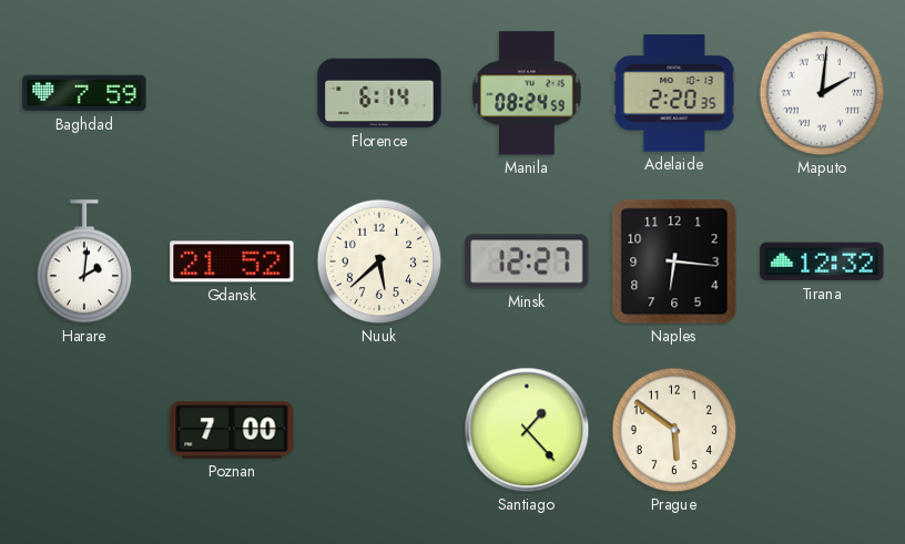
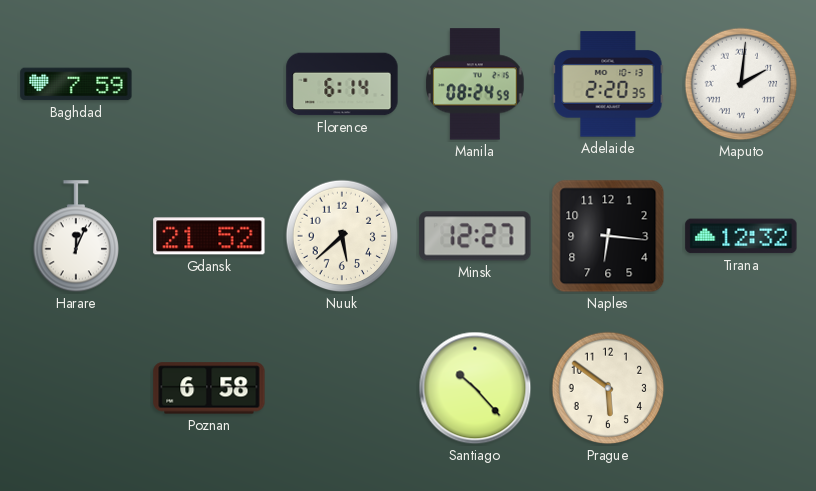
Harare: 2:01 -> 12:04 (76, 237)
Poznan: 7:00 -> 6:58 (209, 388)
Santiago: 1:23 -> 10:23 (475, 388)
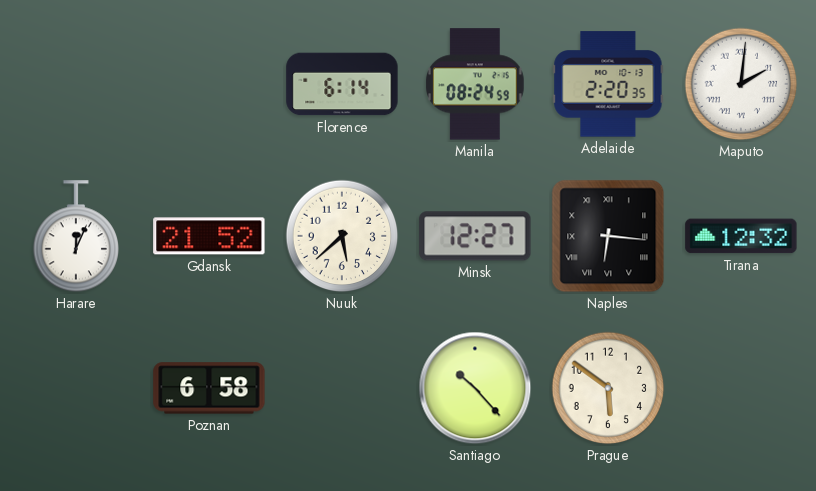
Baghdad: 7:59 -> none (76, 84)
Naples numerals: Arabic -> Roman (608, 236)
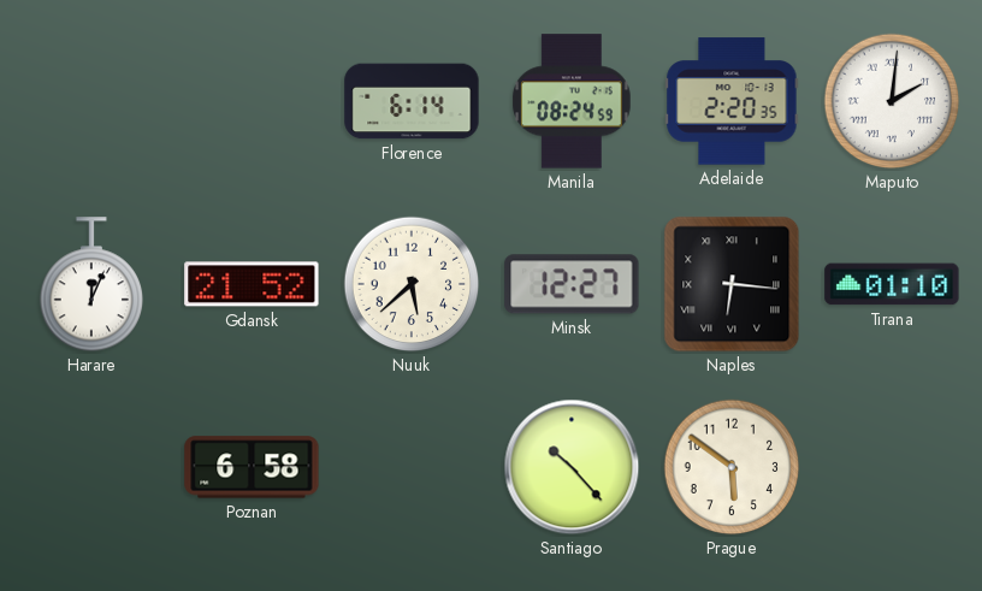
Tirana: 12:32 -> 01:10 (892, 284)
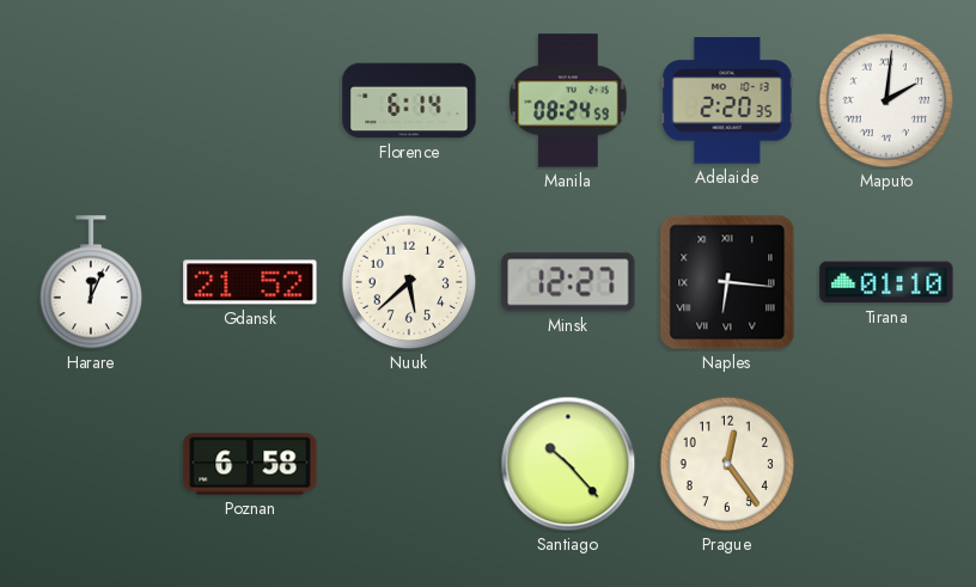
Prague: 5:51 -> 12:24 (727, 464)
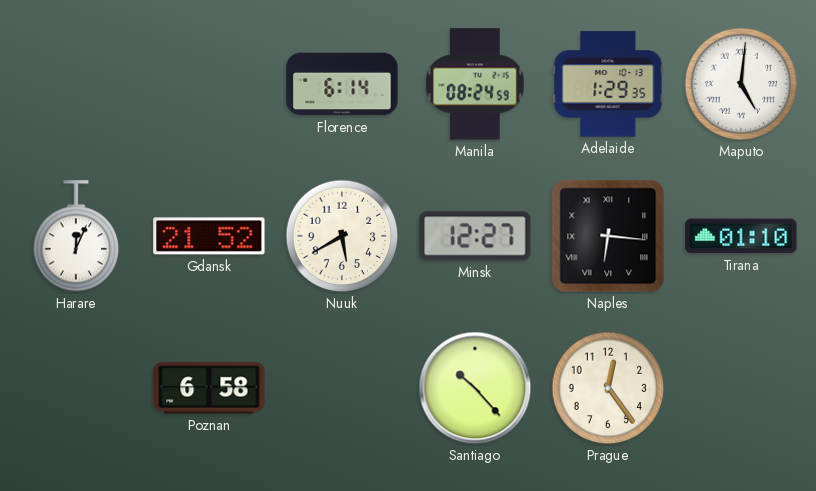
Adelaide: 2:20 -> 1:29 (608, 84)
Maputo: 2:01 -> 5:01 (741, 84)
Nuuk: 5:38 -> 5:40 (342, 236)
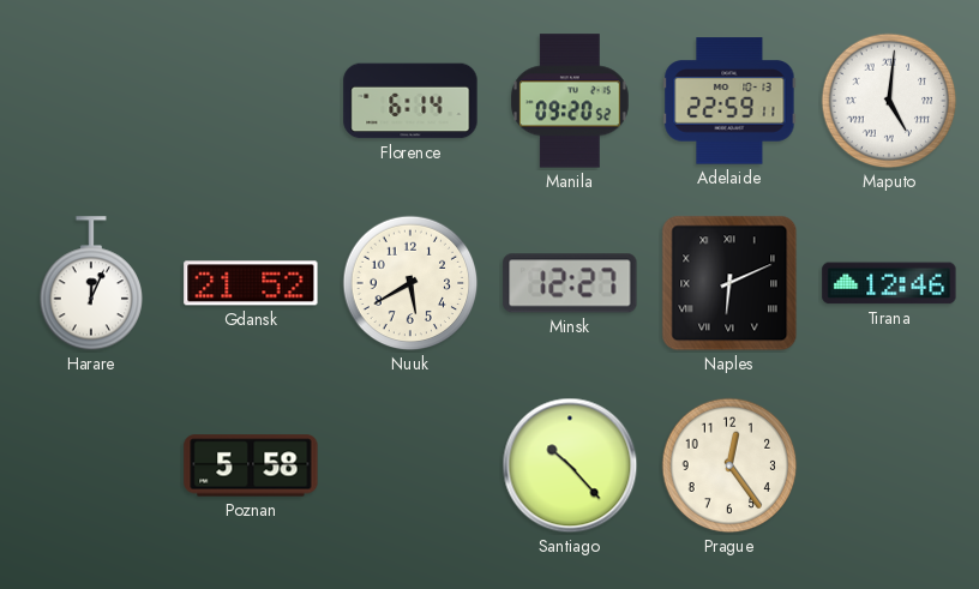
Manila: 08:24 -> 09:20 (570, 101)
Adelaide: 1:29 -> 22:59 (729, 101)
Naples: 6:16 -> 6:11 (729, 283)
Tirana: 01:10 -> 12:46 (889, 283)
Poznan: 6:58 -> 5:58 (251, 465)
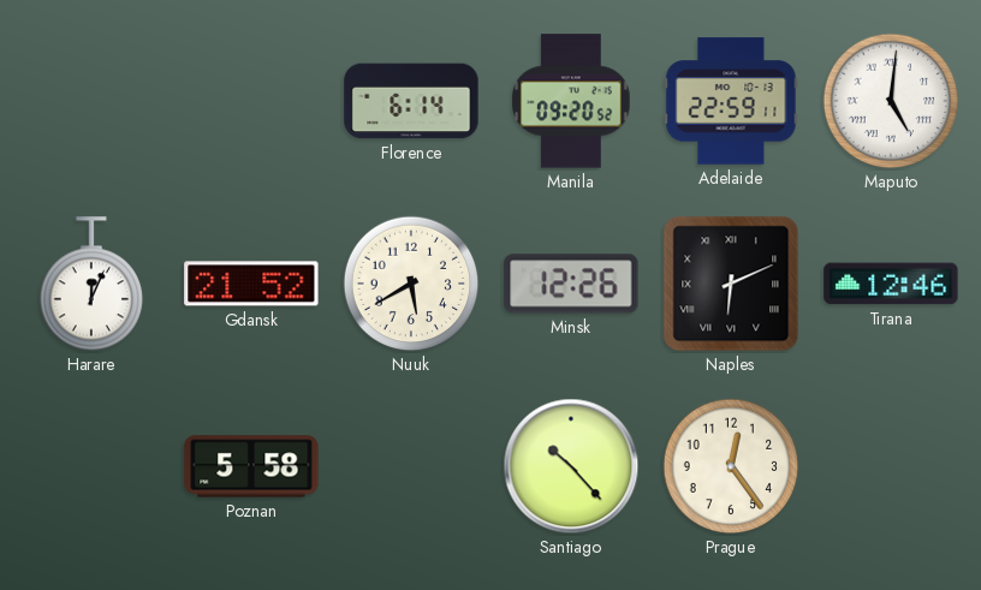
Minsk: 12:27 -> 12:26 (571, 284)
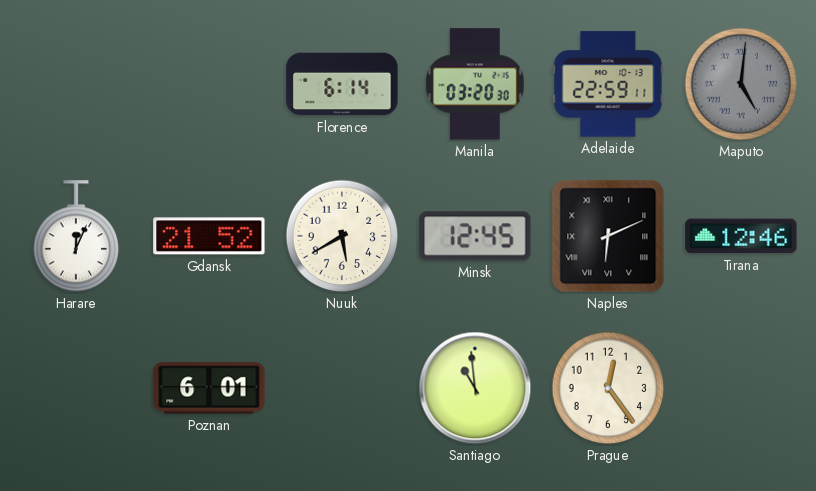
Manila: 09:20 -> 03:20 (475, 84)
Maputo dial: white -> grey (741, 84)
Minsk: 12:26 -> 12:45 (475, 236)
Poznan: 5:58 -> 6:01 (209, 388)
Santiago: 10:23 -> 10:59 (475, 388)
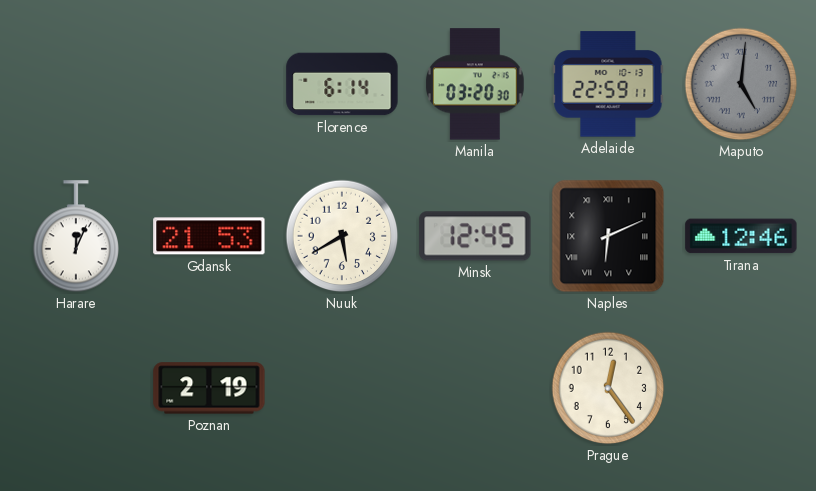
Gdansk: 21:52 -> 21:53 (209, 236)
Poznan: 6:01 -> 2:19 (209, 388)
Santiago: 10:59 -> none (475, 388)
